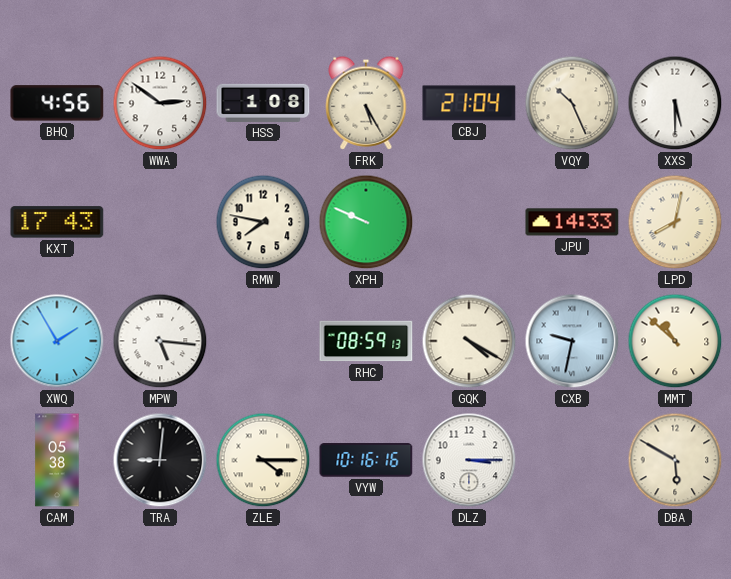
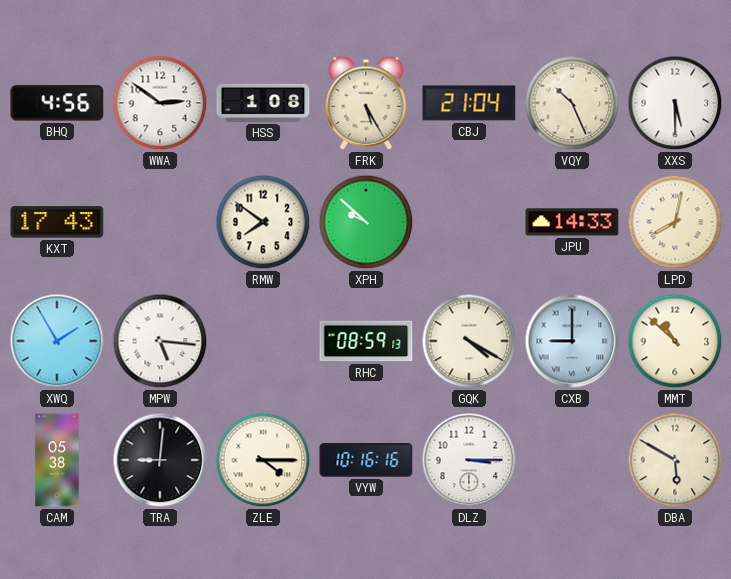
RMW: 7:47 -> 7:51 (263, 222)
XPH: 9:49 -> 9:52 (366, 222)
CXB: 9:32 -> 9:00 (572, 341)
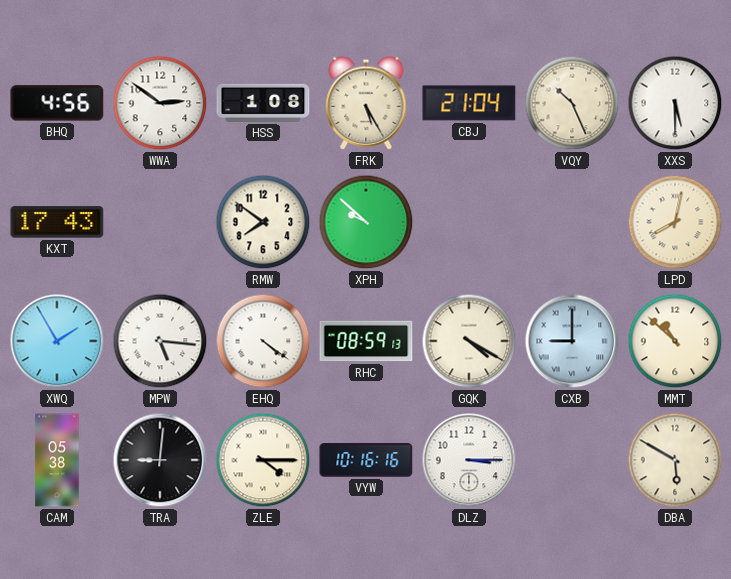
JPU: 14:33 -> none (572, 222)
EHQ: none -> 4:21 (263, 341)
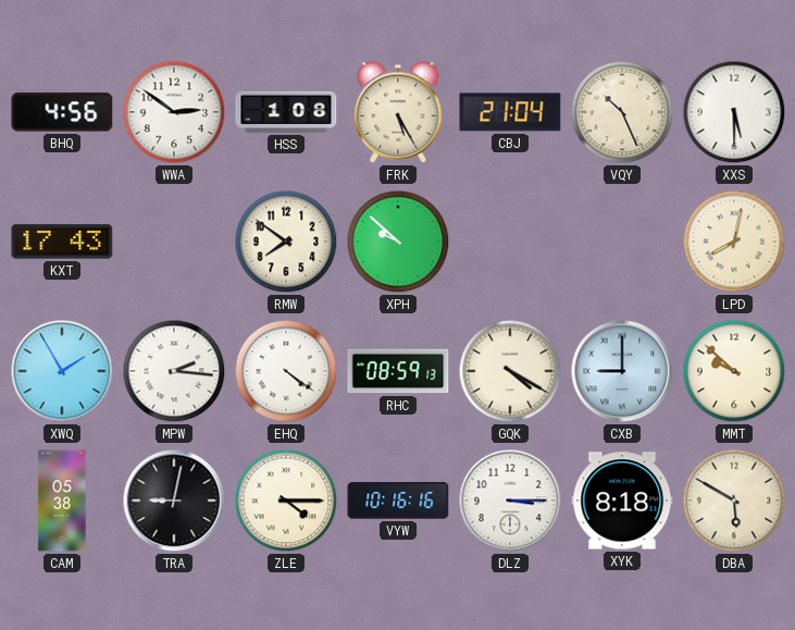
MPW: 5:16 -> 2:16 (174, 371)
MMT: 10:52 -> 9:52 (734, 371)
TRA: 9:01 -> 9:02 (174, 501)
XYK: none -> 8:18 (622, 501)
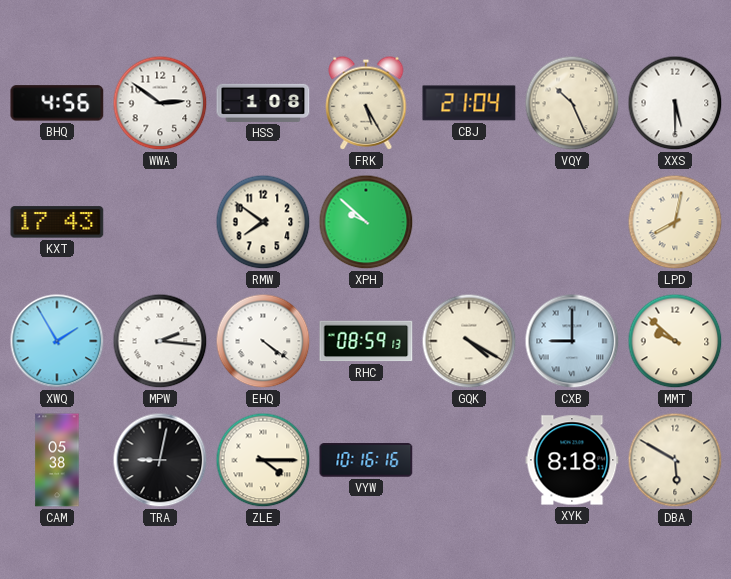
DLZ: 3:15 -> none (510, 501)
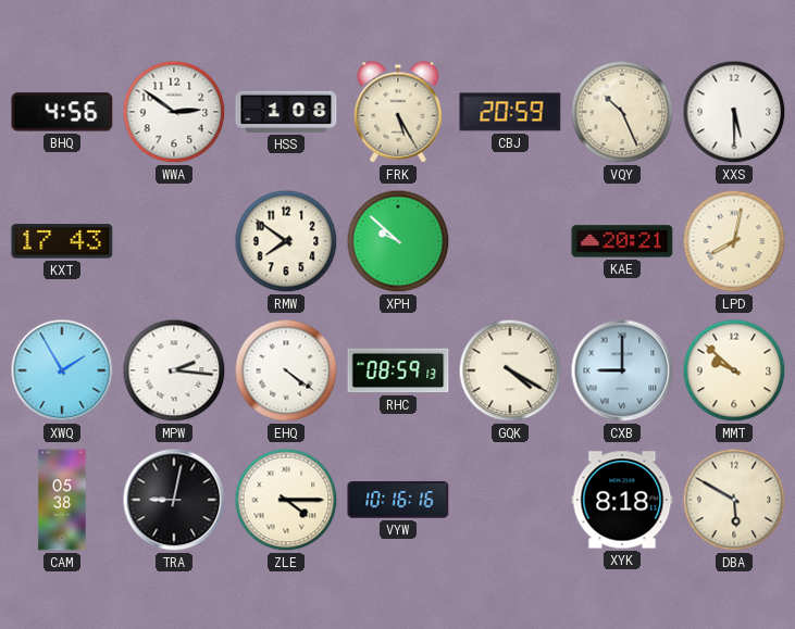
CBJ: 21:04 -> 20:59 (510, 112)
KAE: none -> 20:21 (622, 241)
